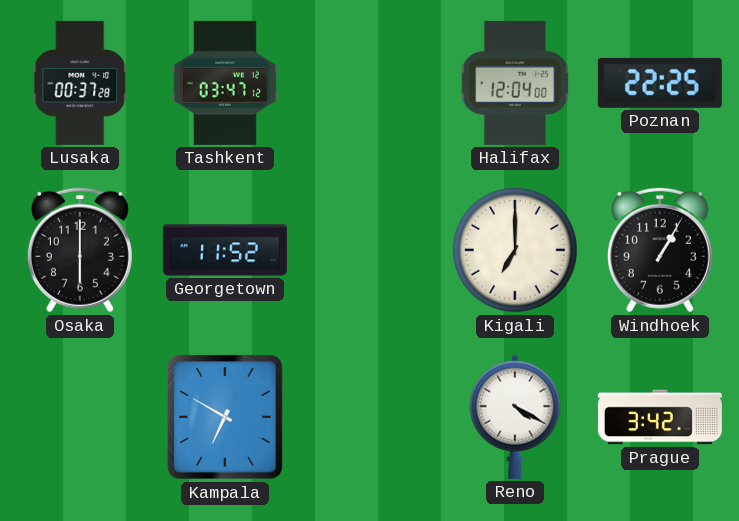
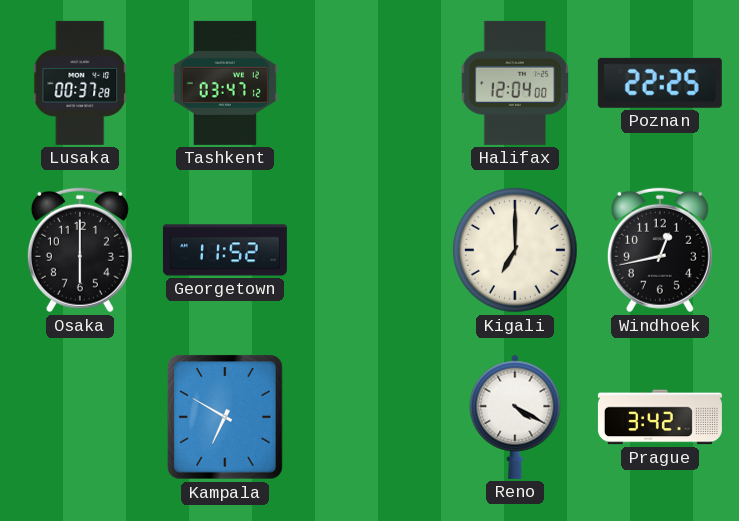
Windhoek: 1:05 -> 12:43 (660, 250)
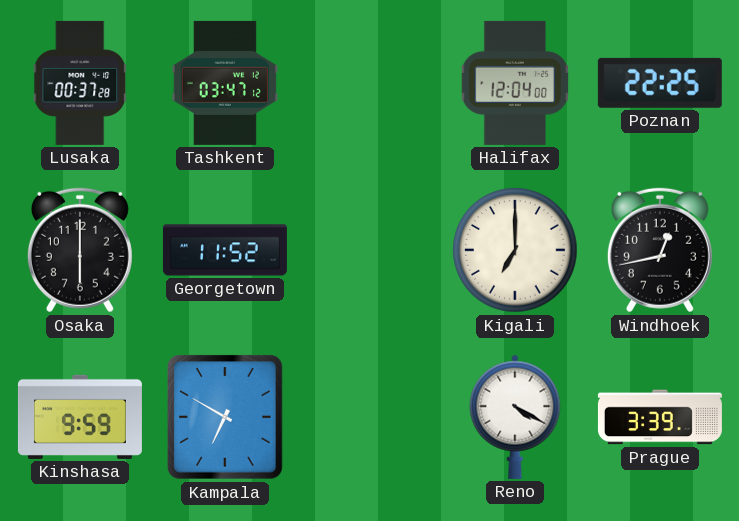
Kinshasa: none -> 9:59 (80, 417)
Prague: 3:42 -> 3:39 (660, 417)
